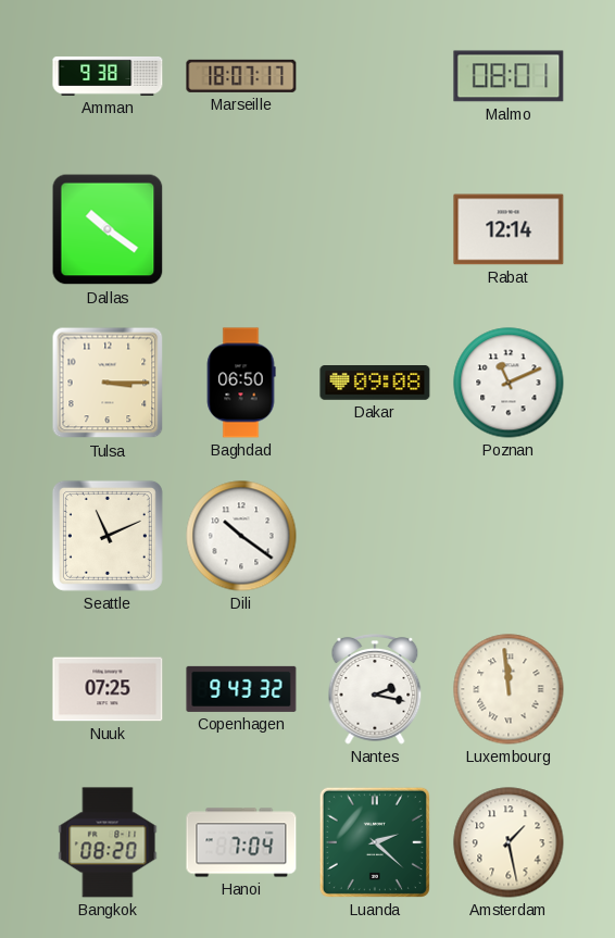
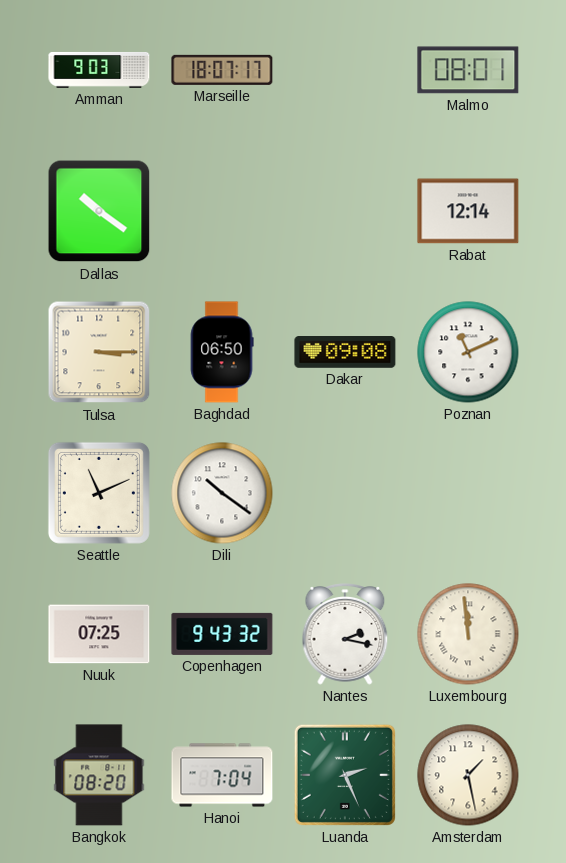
Amman: 9:38 -> 9:03 (99, 70)
Luanda: 2:22 -> 2:26 (345, 775)
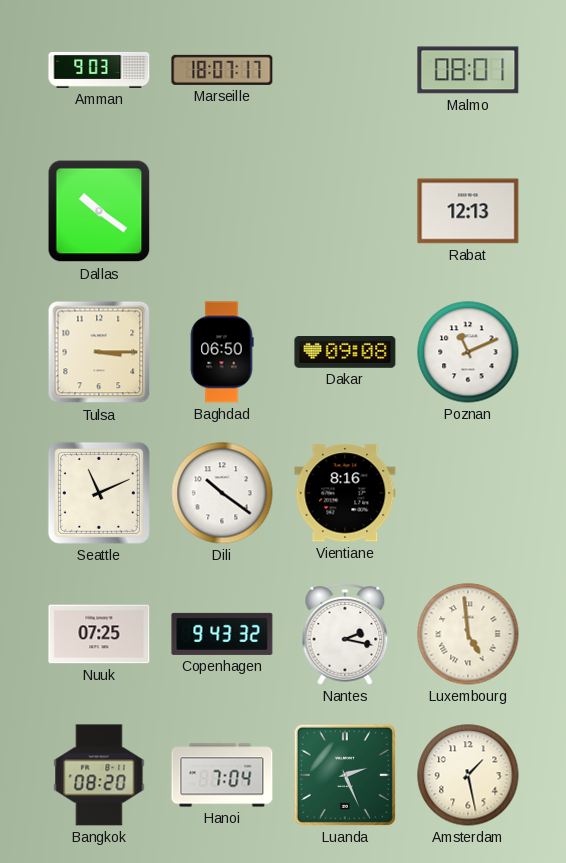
Rabat: 12:14 -> 12:13 (468, 211)
Vientiane: none -> 8:16 (345, 493)
Luxembourg: 11:59 -> 4:59 (468, 634)
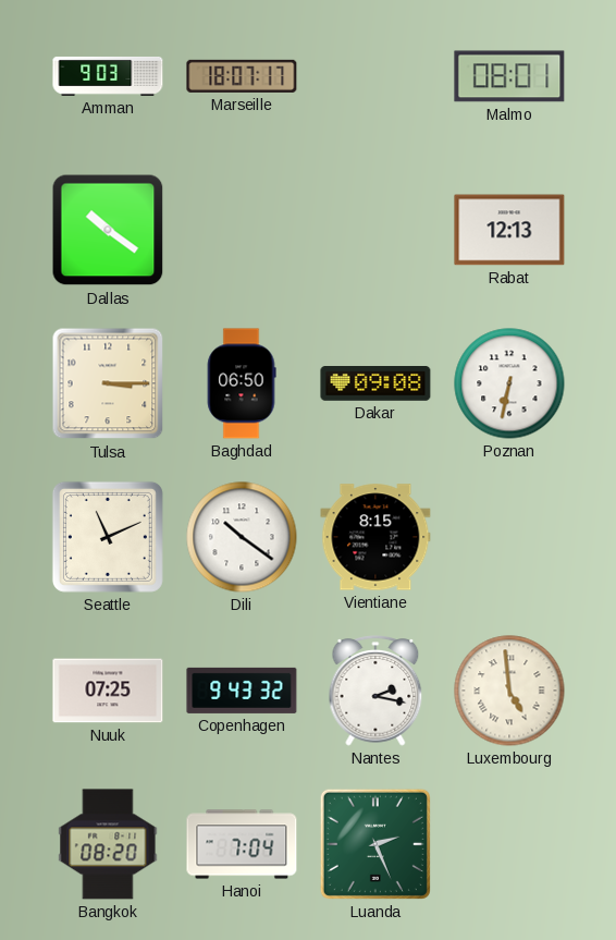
Poznan: 11:11 -> 6:32 (509, 383)
Vientiane: 8:16 -> 8:15 (375, 537)
Amsterdam: 1:28 -> none (468, 775)
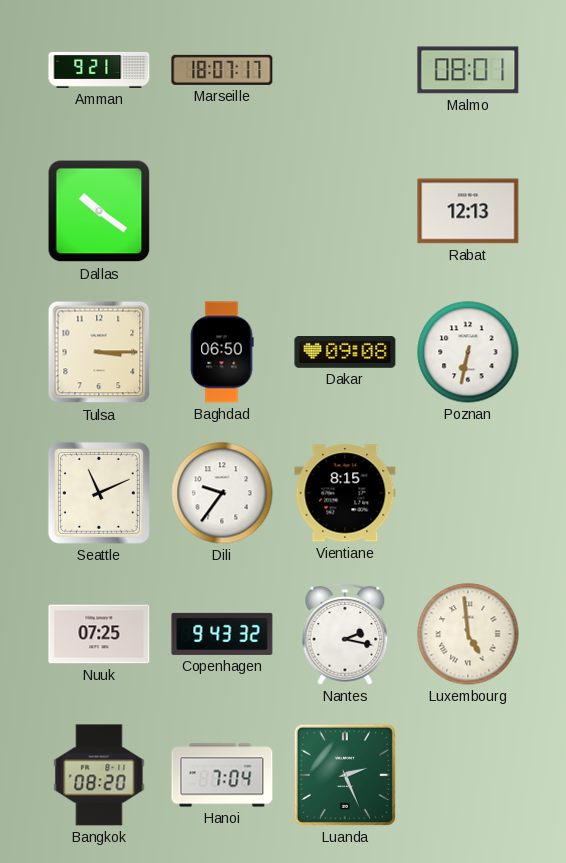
Amman: 9:03 -> 9:21 (99, 70)
Dili: 10:21 -> 9:36 (222, 493)
